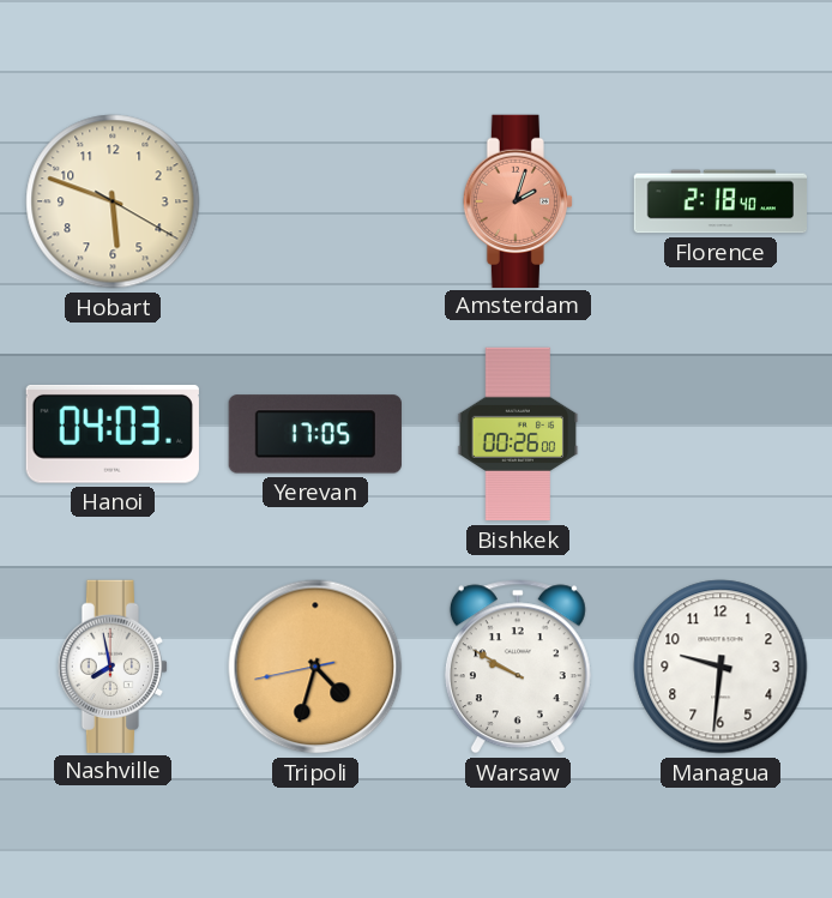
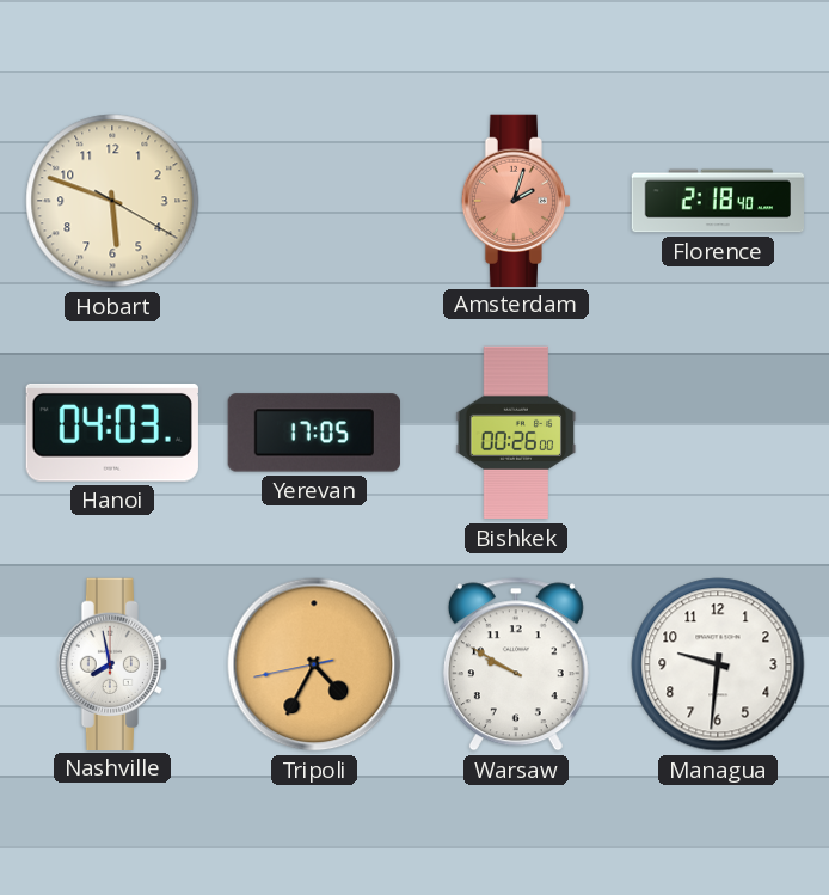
Tripoli: 4:32 -> 4:34 (314, 664)
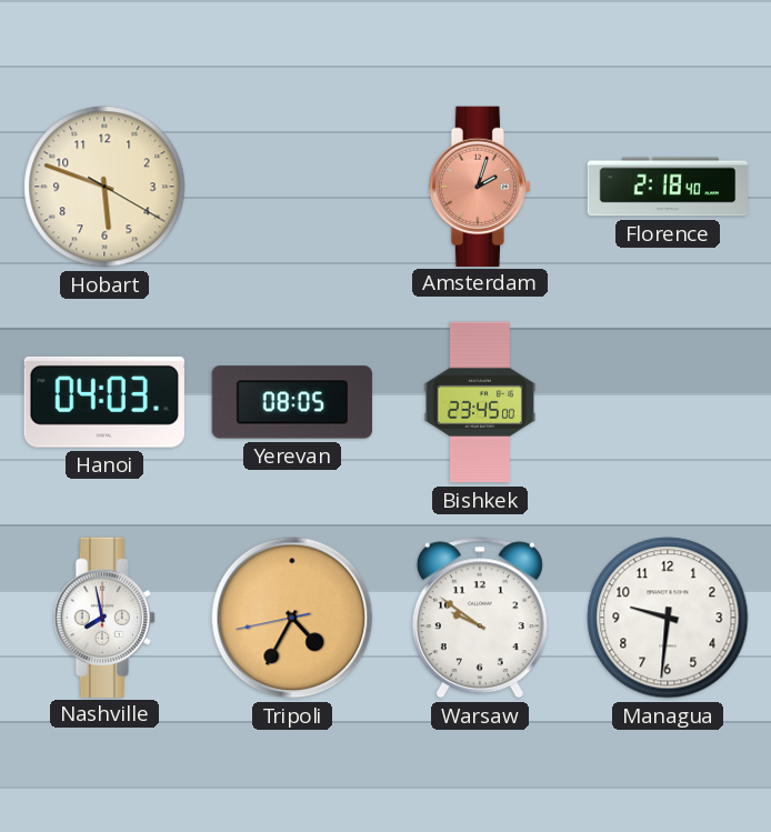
Yerevan: 17:05 -> 08:05 (292, 402)
Bishkek: 00:26 -> 23:45 (480, 402)
Warsaw: 9:50 -> 9:51 (480, 618)
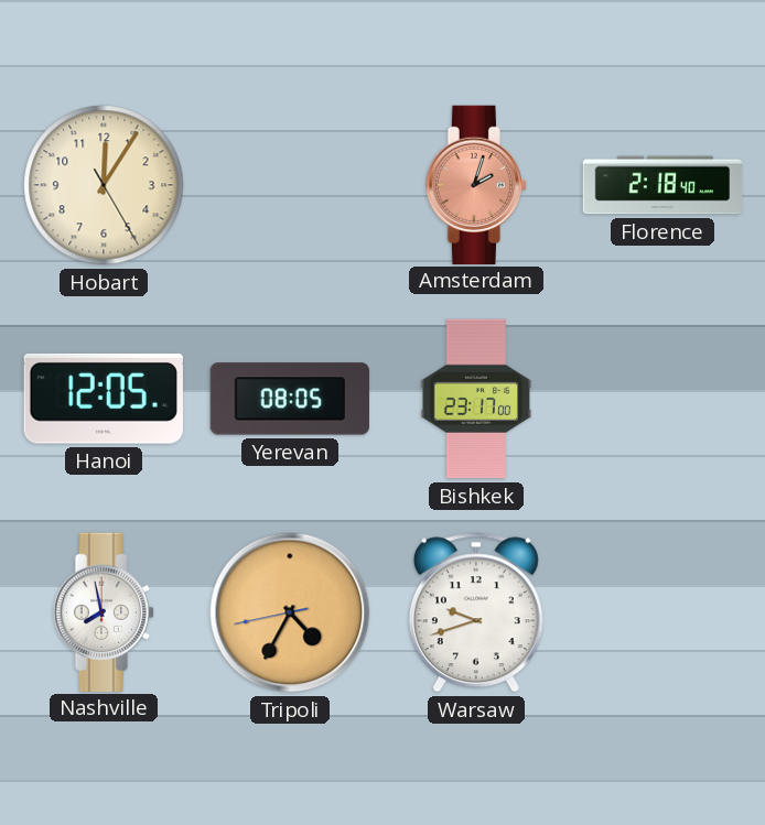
Hobart: 5:48 -> 12:05 (104, 185)
Hanoi: 04:03 -> 12:05 (104, 399)
Bishkek: 23:45 -> 23:17 (476, 399)
Warsaw: 9:51 -> 9:42 (476, 612)
Managua: 9:31 -> none (668, 618)
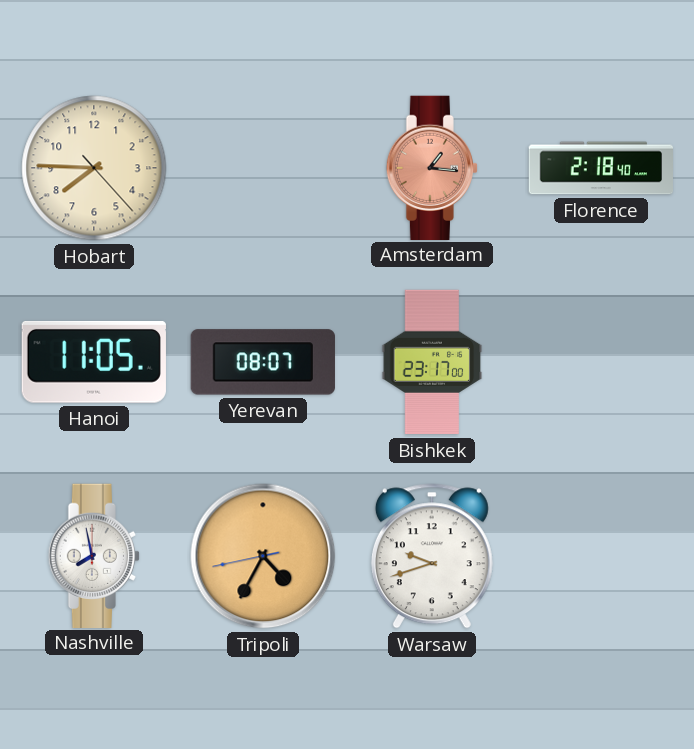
Hobart: 12:05 -> 7:45 (94, 168)
Amsterdam: 2:03 -> 1:16 (432, 167)
Hanoi: 12:05 -> 11:05 (94, 362)
Yerevan: 08:05 -> 08:07 (263, 362)
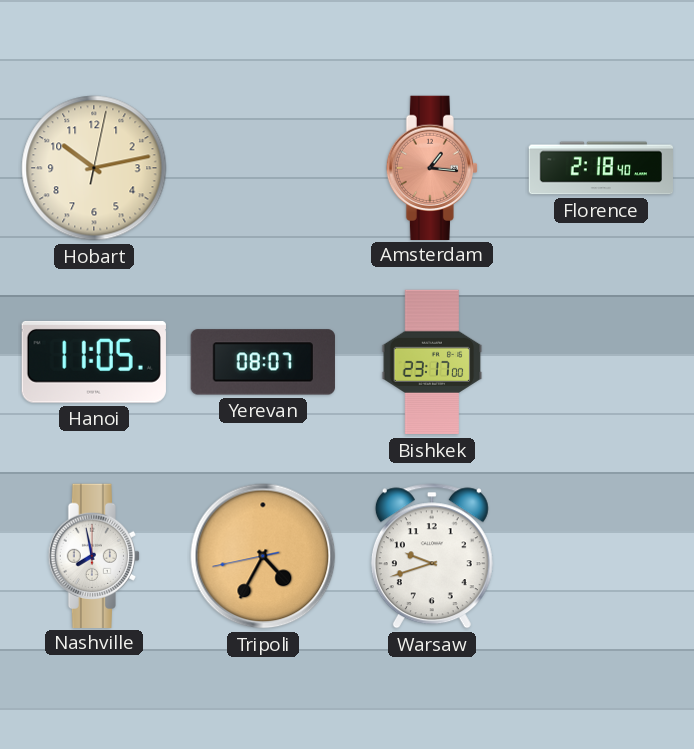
Hobart: 7:45 -> 10:13 (94, 168)
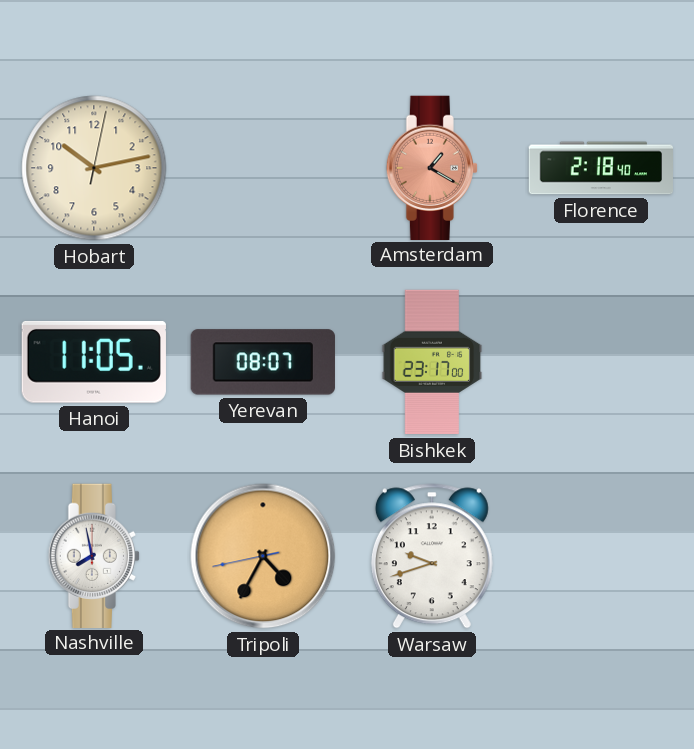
Amsterdam: 1:16 -> 1:20 (432, 167)
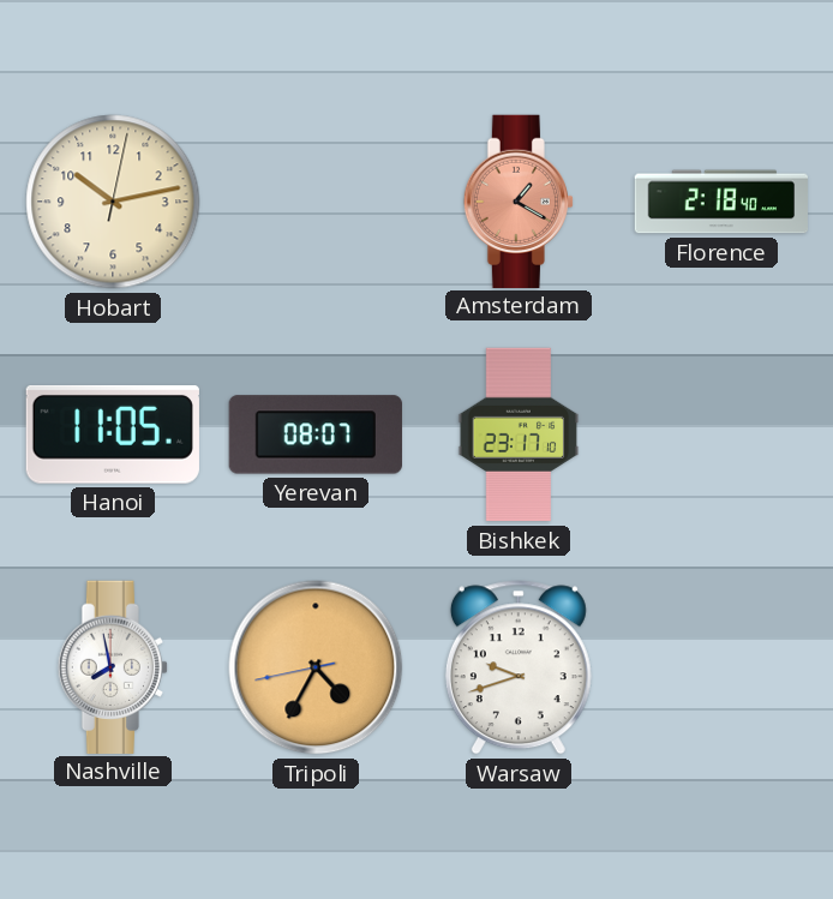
Bishkek: 23:17:00 -> 23:17:10 (519, 434)
